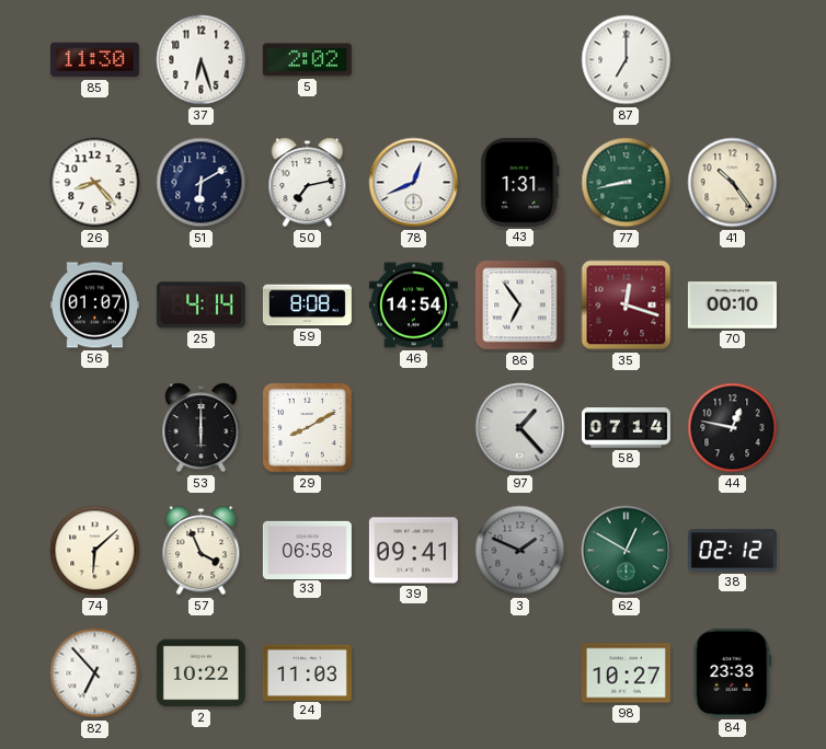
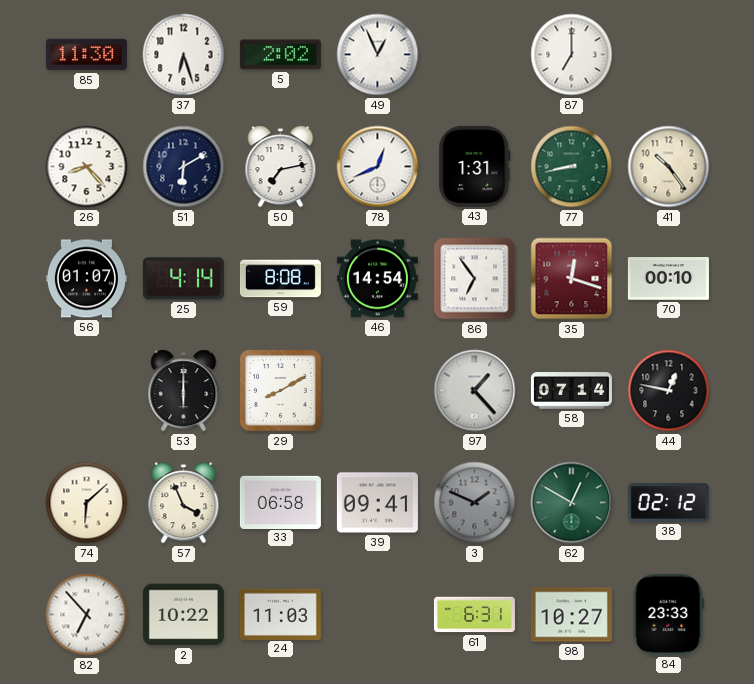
49: none -> 12:56 (378, 55)
61: none -> 6:31 (474, 615)
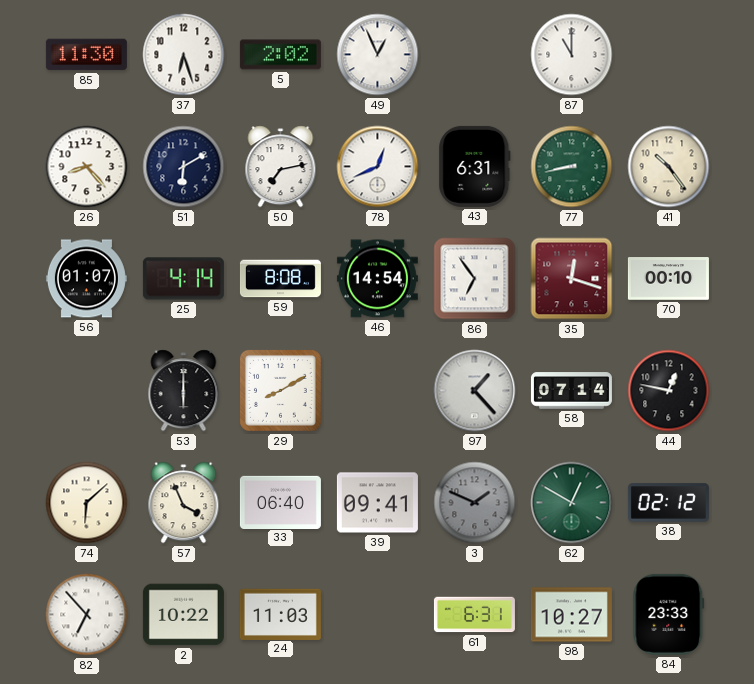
87: 7:00 -> 11:00 (572, 55)
43: 1:31 -> 6:31 (475, 166)
33: 06:58 -> 06:40 (280, 502)
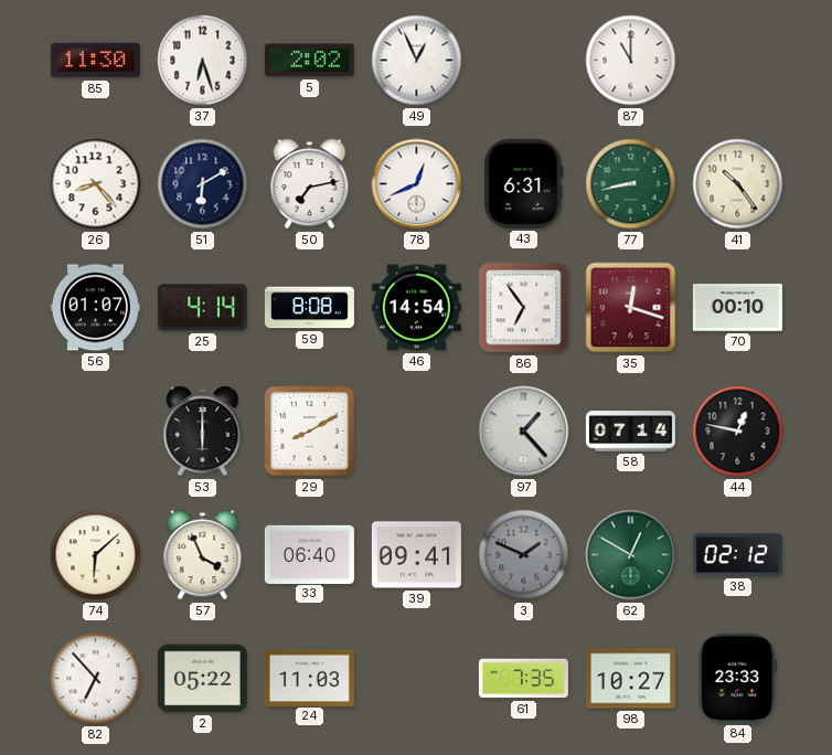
2: 10:22 -> 05:22 (202, 679)
61: 6:31 -> 7:35 (523, 679)
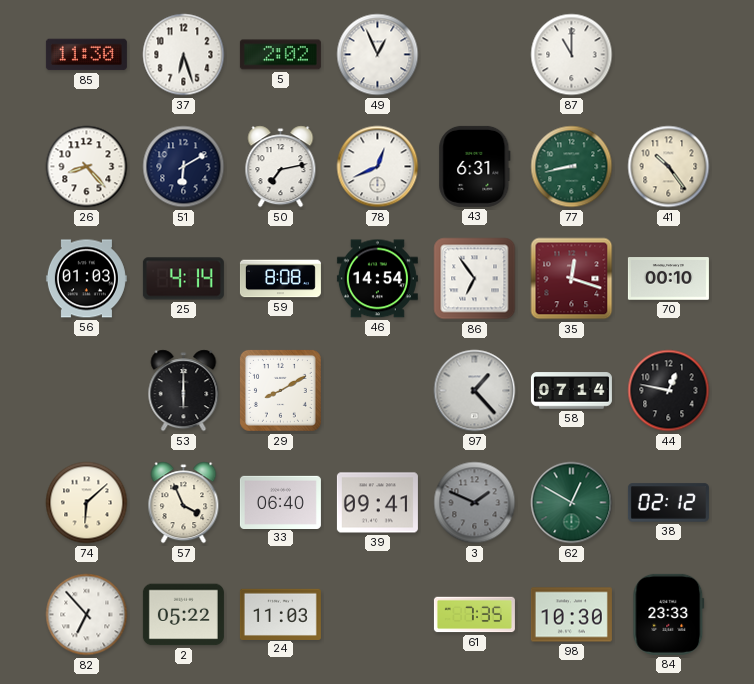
56: 01:07 -> 01:03 (86, 279)
98: 10:27 -> 10:30 (571, 615)
